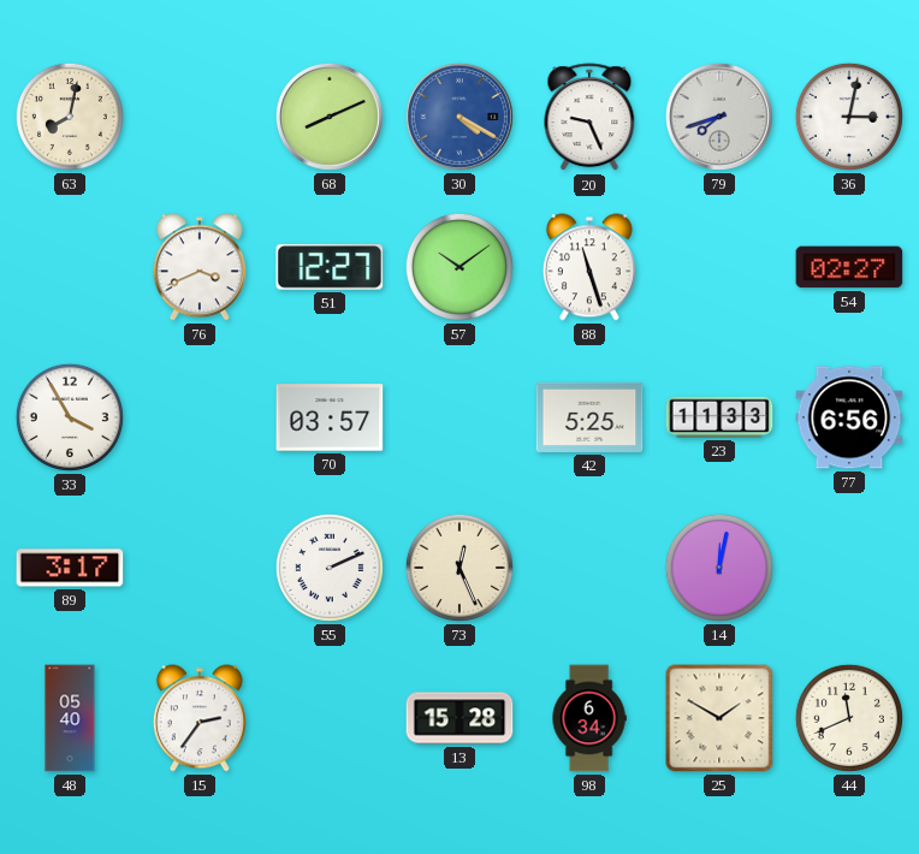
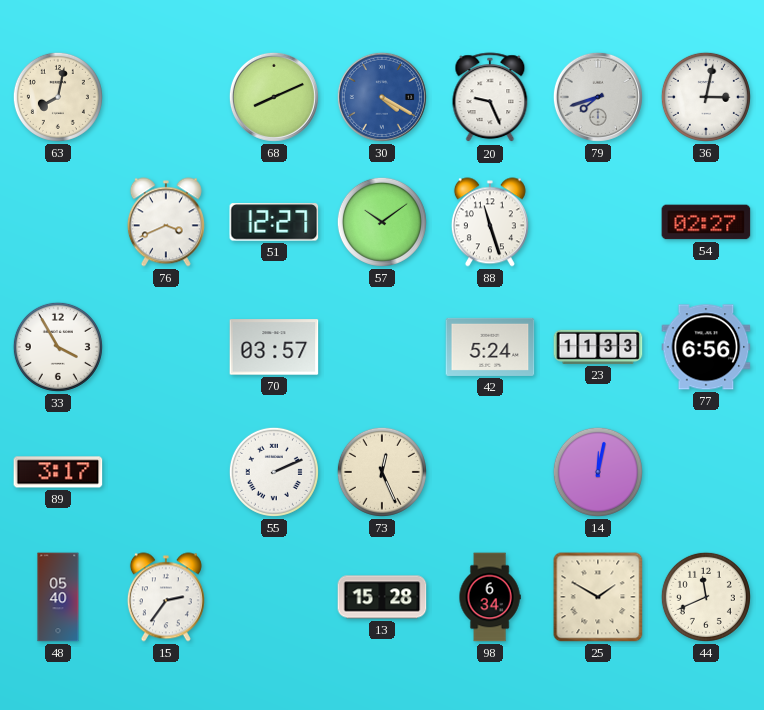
42: 5:25 -> 5:24 (490, 347)
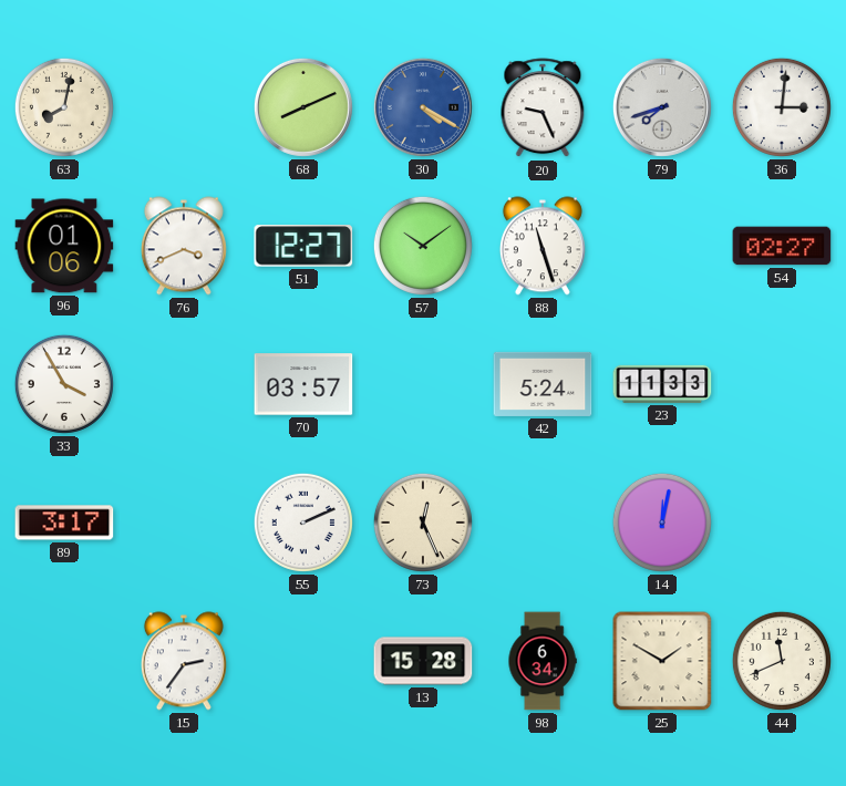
36: 3:02 -> 3:01 (782, 107)
96: none -> 01:06 (64, 246)
77: 6:56 -> none (706, 347)
48: 05:40 -> none (58, 597)
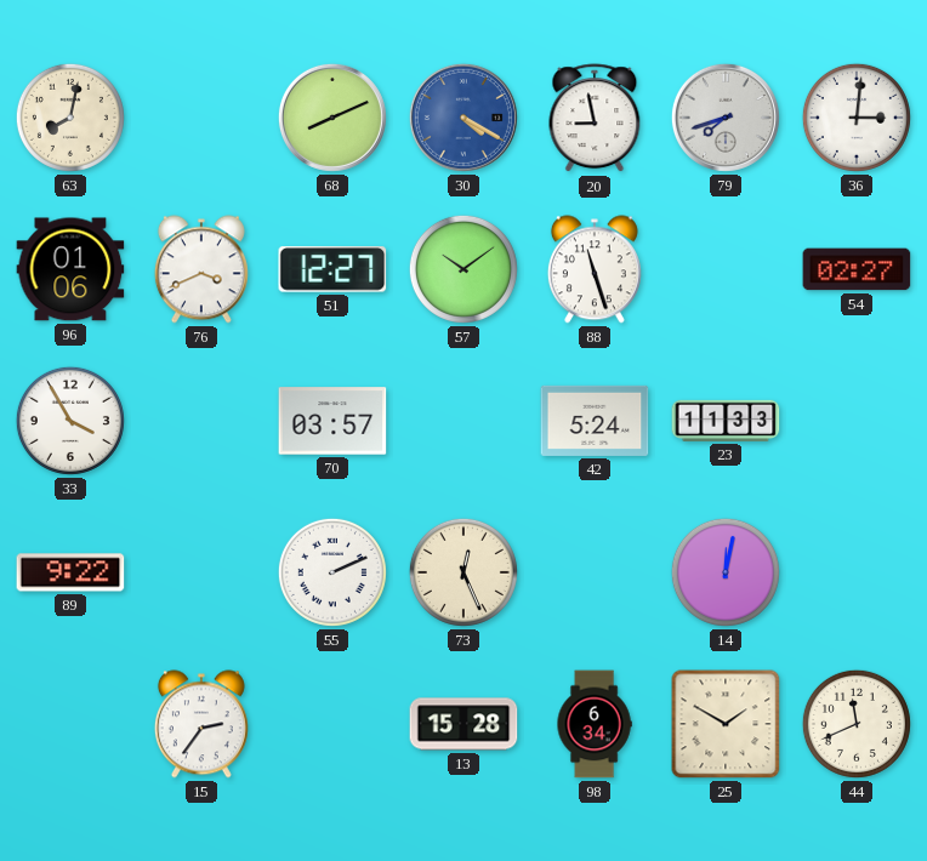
20: 9:26 -> 8:58 (595, 119)
89: 3:17 -> 9:22 (70, 572)
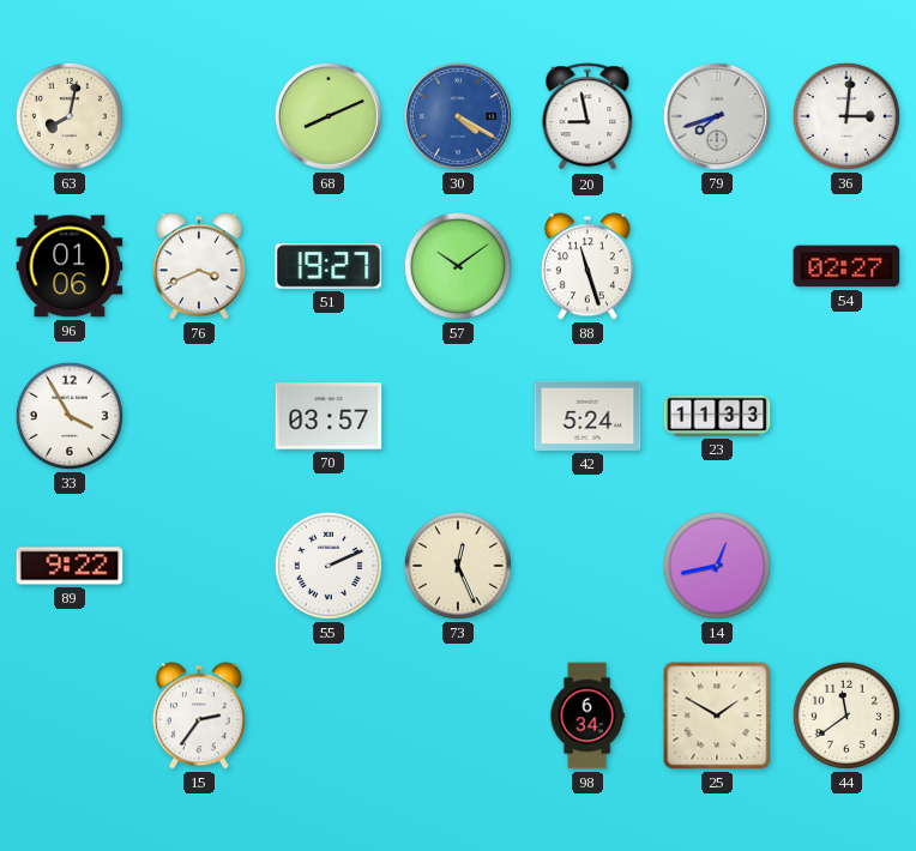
51: 12:27 -> 19:27 (329, 266)
14: 12:02 -> 12:43 (717, 566)
13: 15:28 -> none (463, 724)
44: 11:41 -> 11:39 (846, 716)
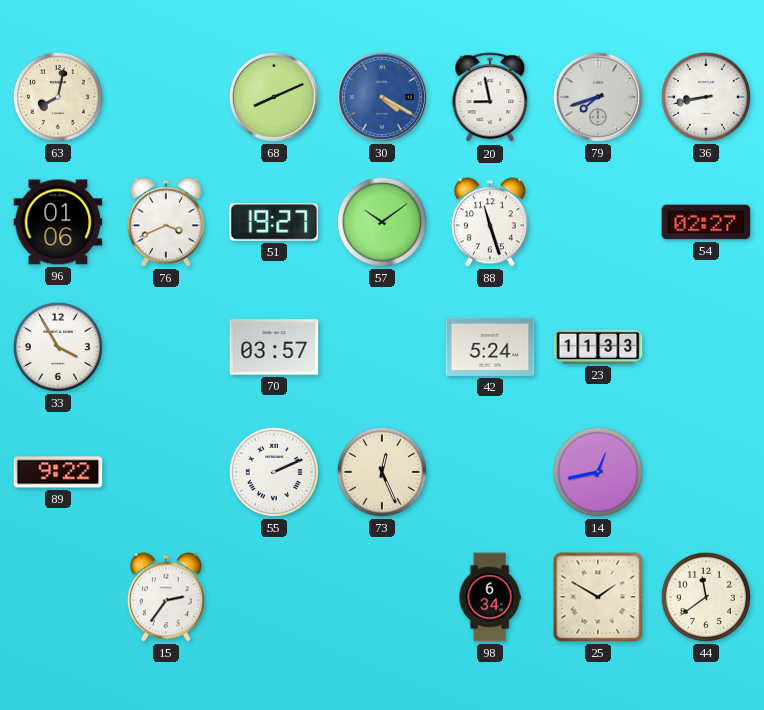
36: 3:01 -> 8:43 (706, 97)
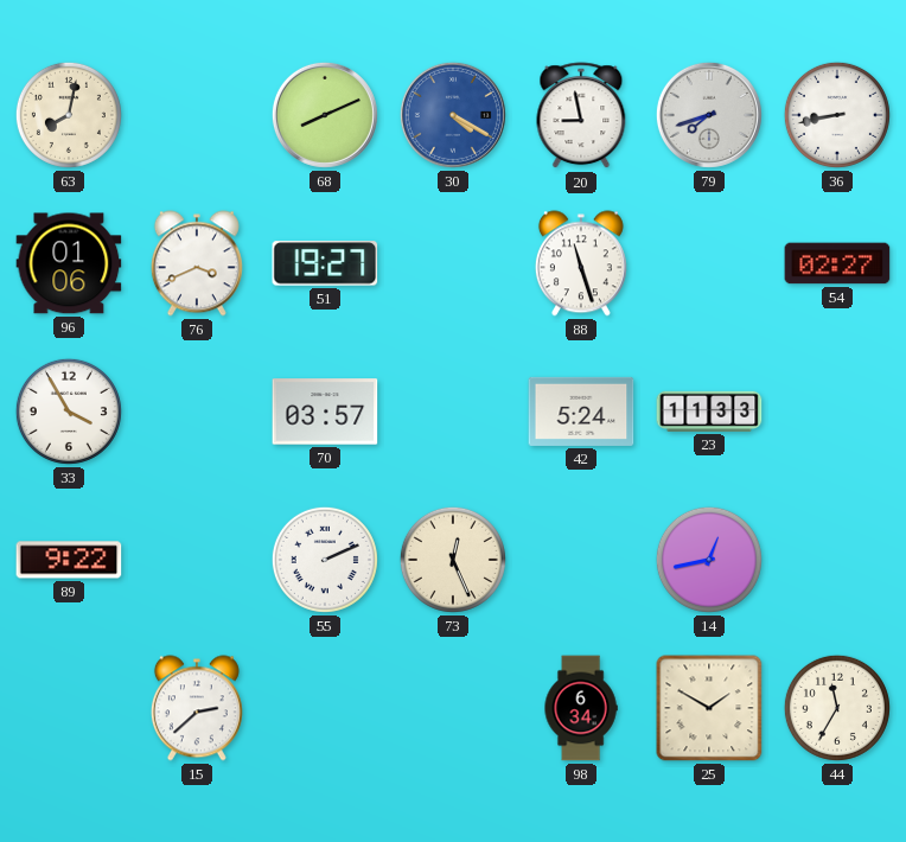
57: 10:09 -> none (382, 222)
15: 2:36 -> 2:38 (197, 708)
44: 11:39 -> 11:35 (837, 708)
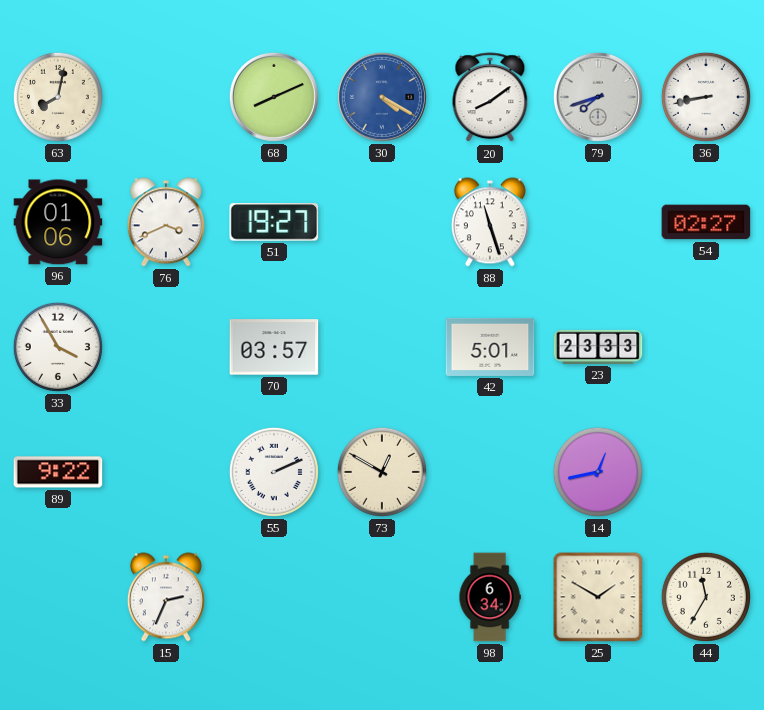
20: 8:58 -> 8:09 (490, 98)
42: 5:24 -> 5:01 (490, 347)
23: 11:33 -> 23:33 (598, 347)
73: 12:26 -> 12:50 (382, 472)
15: 2:38 -> 2:34 (166, 597)
